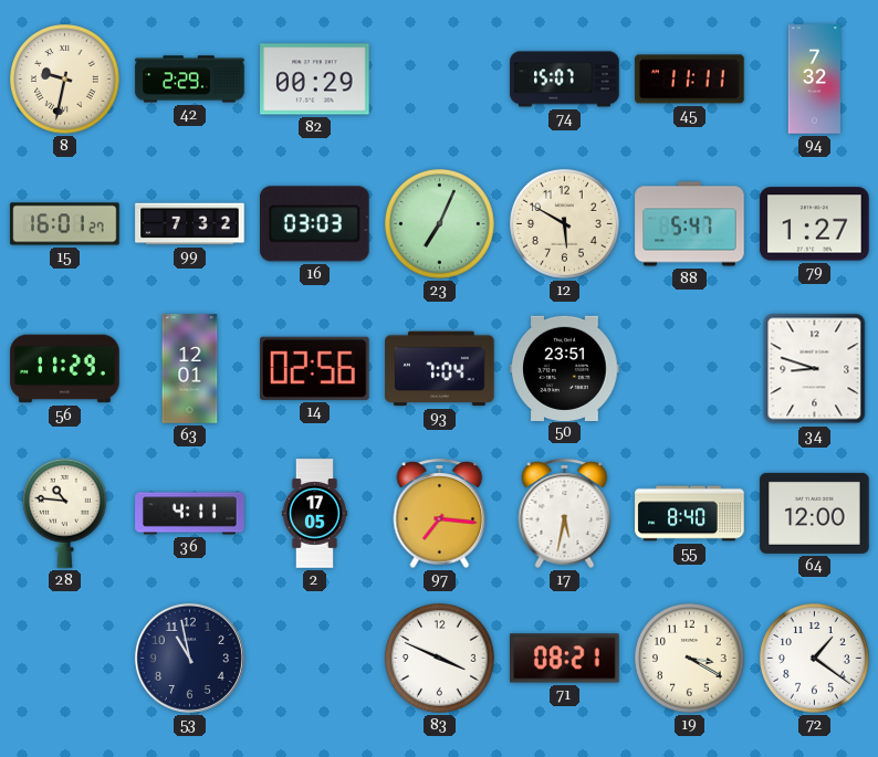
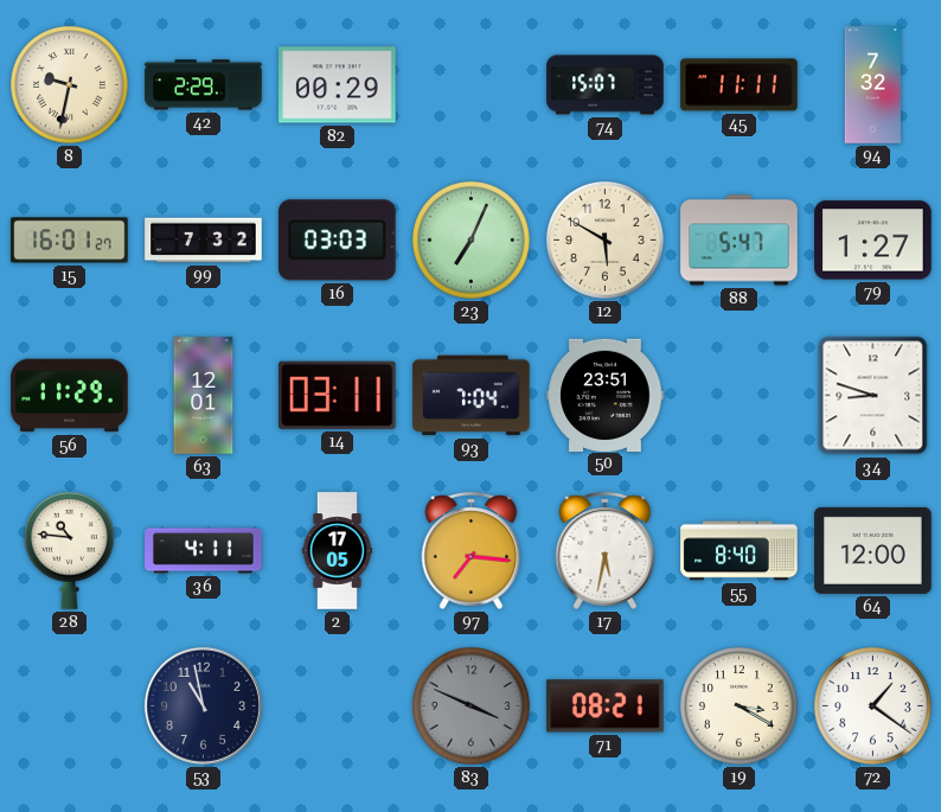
14: 02:56 -> 03:11 (338, 395)
83 dial: white -> grey (472, 706)
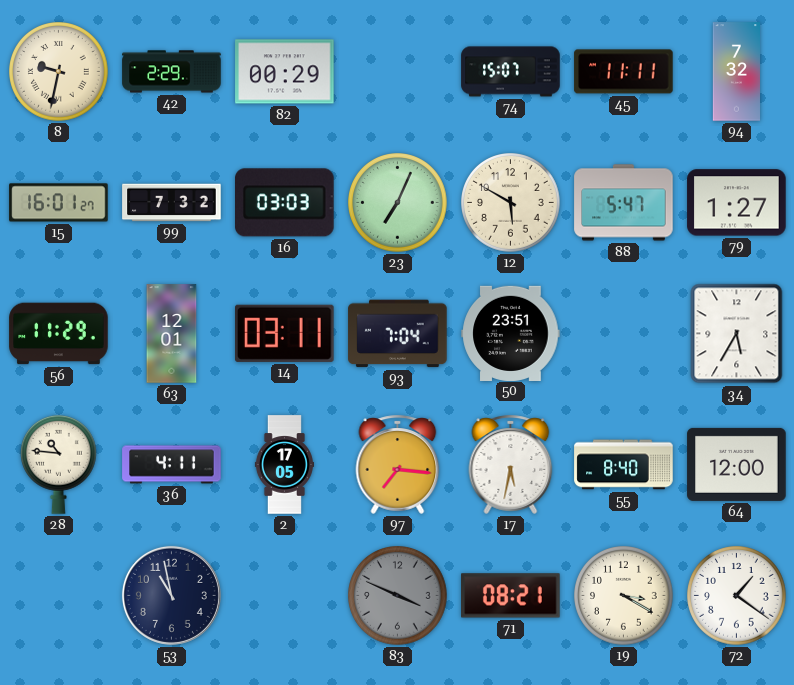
34: 8:48 -> 5:35 (737, 334)
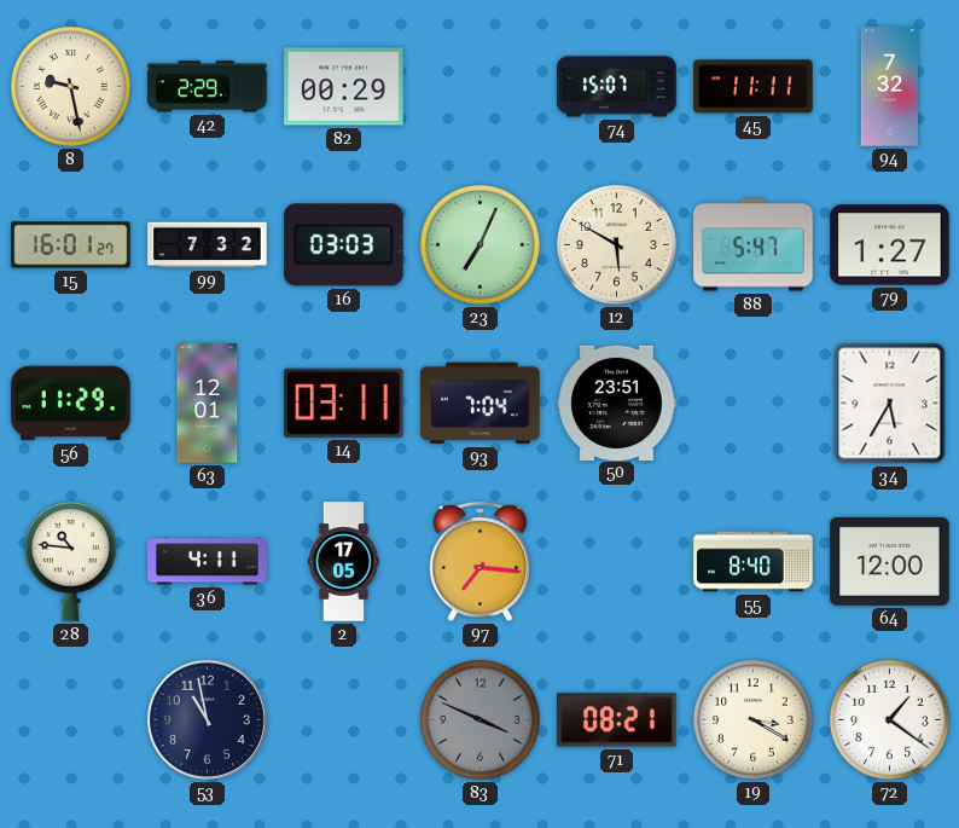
8: 9:32 -> 9:28 (71, 87)
17: 5:32 -> none (511, 464)
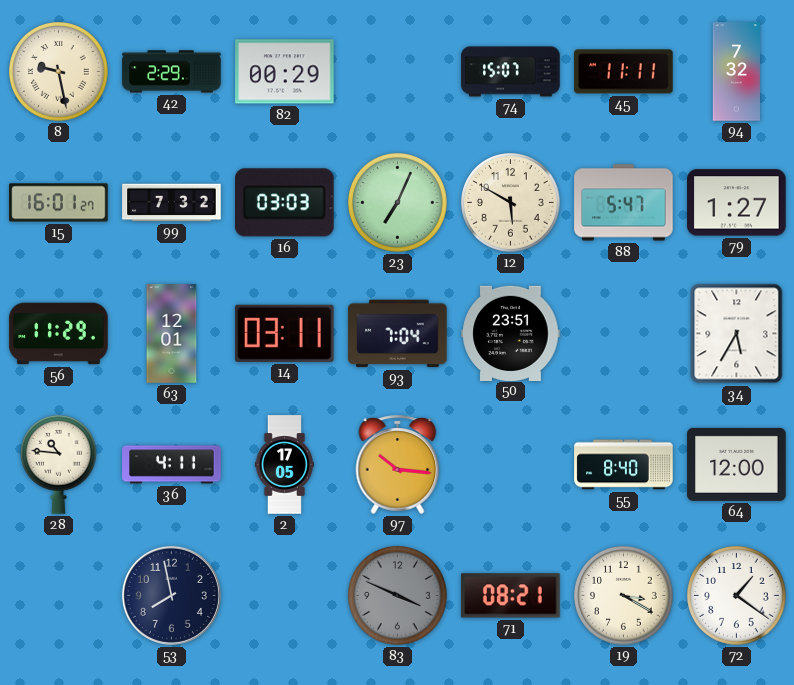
97: 7:16 -> 10:16 (398, 464)
53: 10:58 -> 7:58 (171, 595)
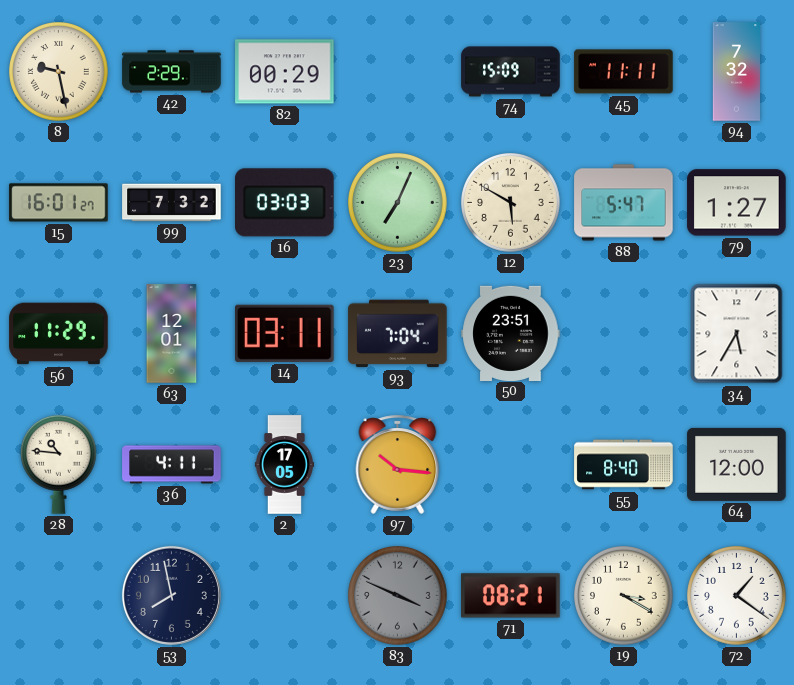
74: 15:07 -> 15:09 (511, 72)
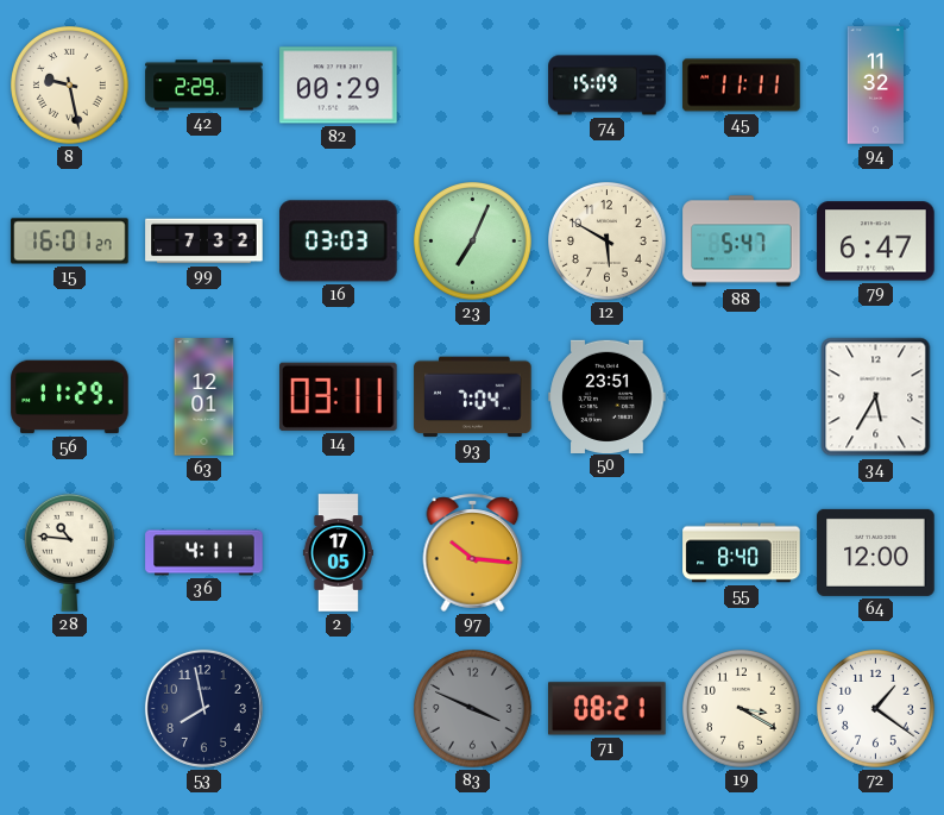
94: 7:32 -> 11:32 (876, 86)
79: 1:27 -> 6:47 (876, 242)
